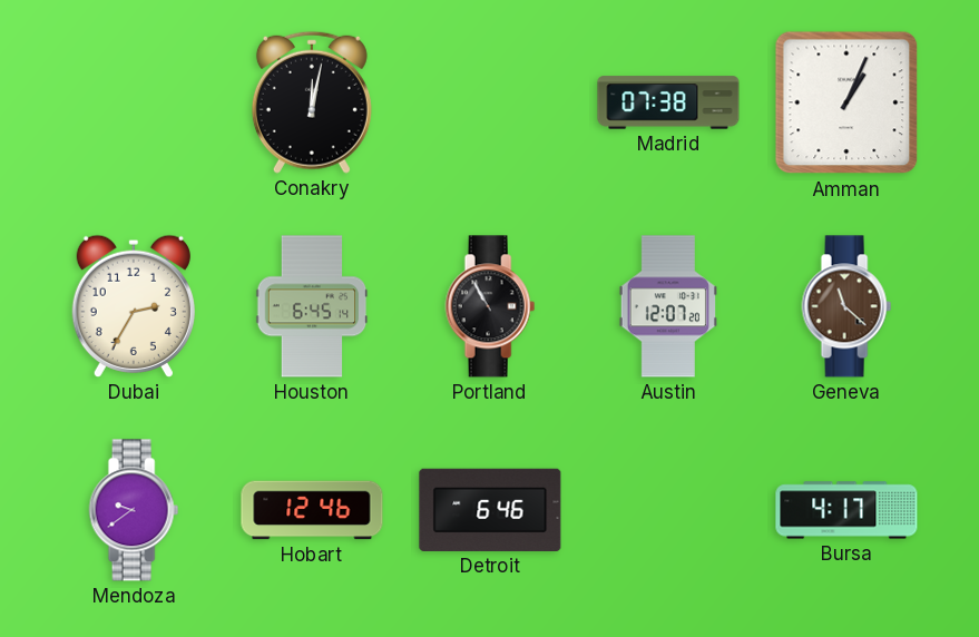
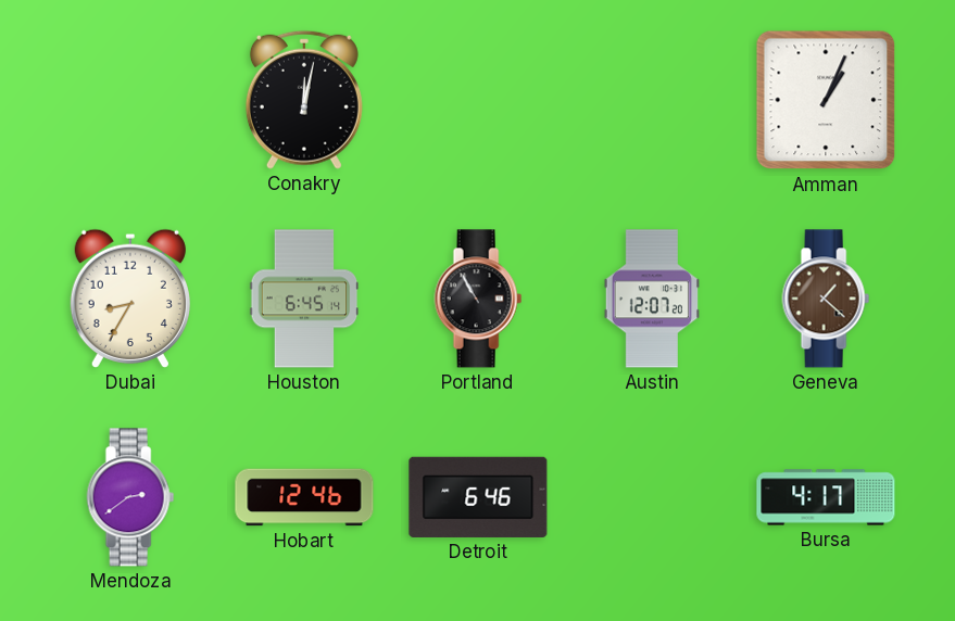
Madrid: 07:38 -> none (668, 102)
Dubai: 2:35 -> 8:35 (130, 299)
Geneva: 11:22 -> 1:22 (826, 299)
Mendoza: 9:39 -> 2:39 (130, 497)
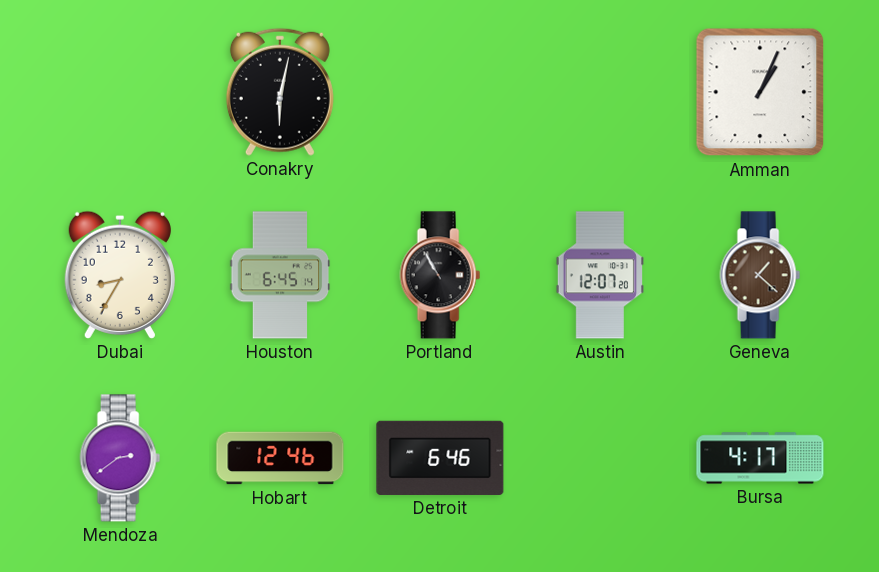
Conakry: 12:02 -> 6:02 (280, 92)
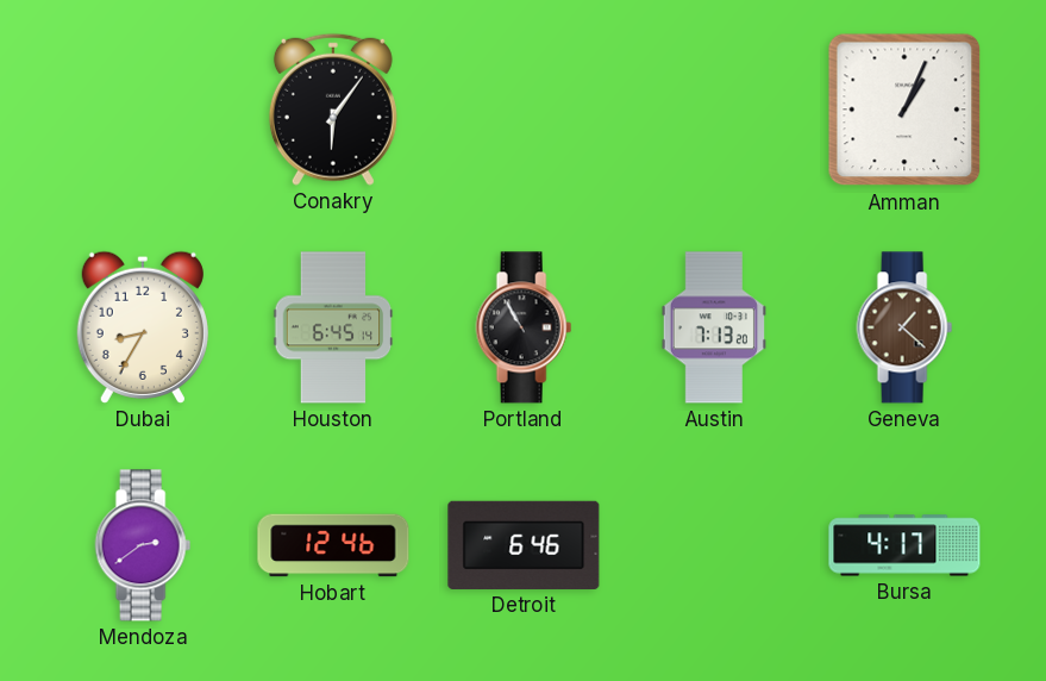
Conakry: 6:02 -> 6:06 (333, 110)
Austin: 12:07 -> 7:13 (714, 327)
